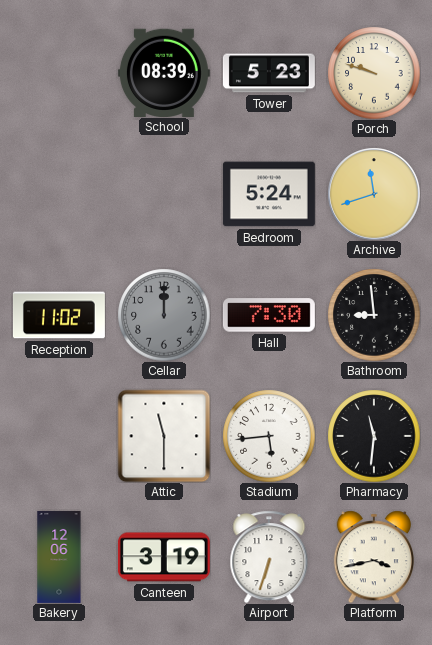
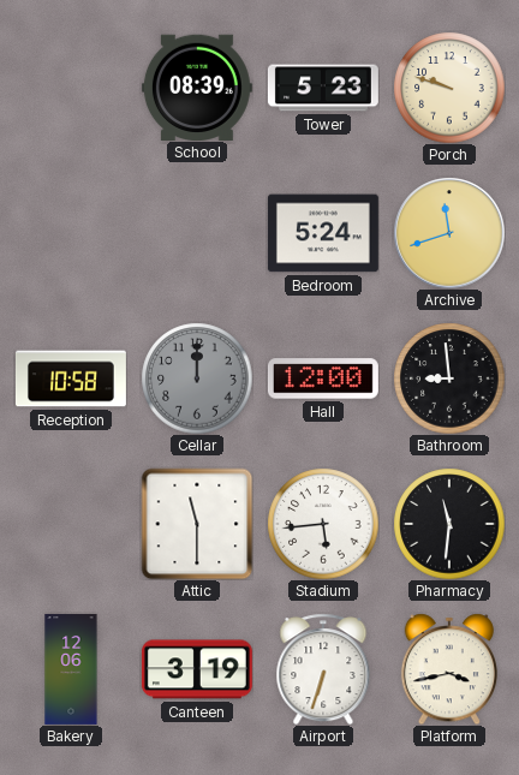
Reception: 11:02 -> 10:58 (71, 378)
Hall: 7:30 -> 12:00 (323, 378)
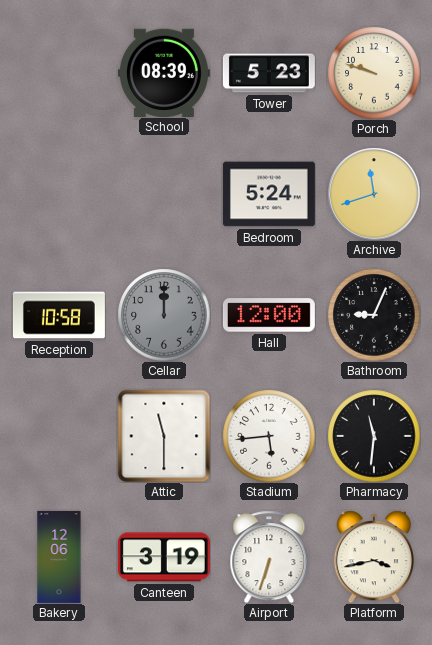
Bathroom: 8:59 -> 9:04 (374, 315)
